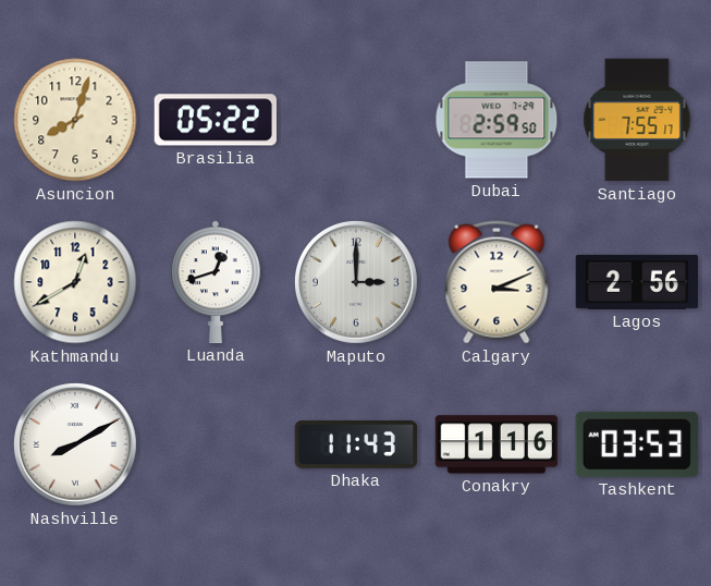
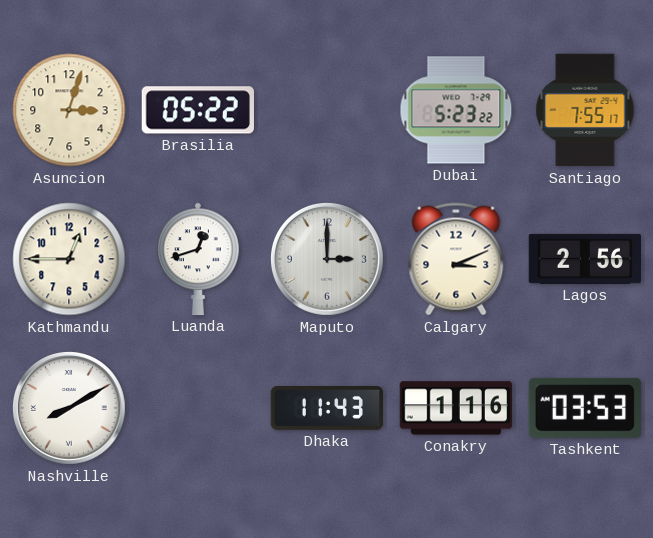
Asuncion: 8:03 -> 3:03 (69, 110)
Dubai: 2:59 -> 5:23 (456, 110)
Kathmandu: 12:40 -> 12:45 (69, 259)
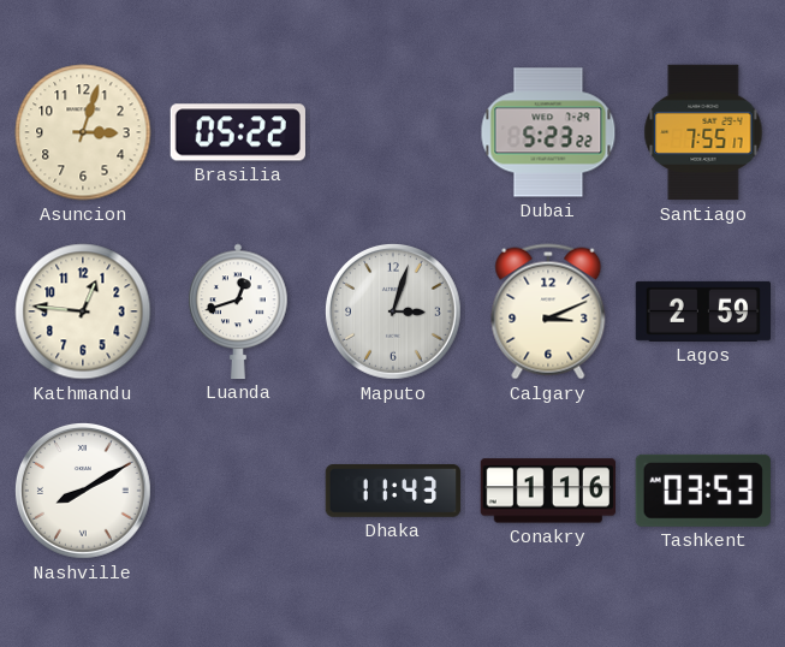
Kathmandu: 12:45 -> 12:46 (83, 311)
Maputo: 3:00 -> 3:03 (394, 313)
Lagos: 2:56 -> 2:59 (702, 311)
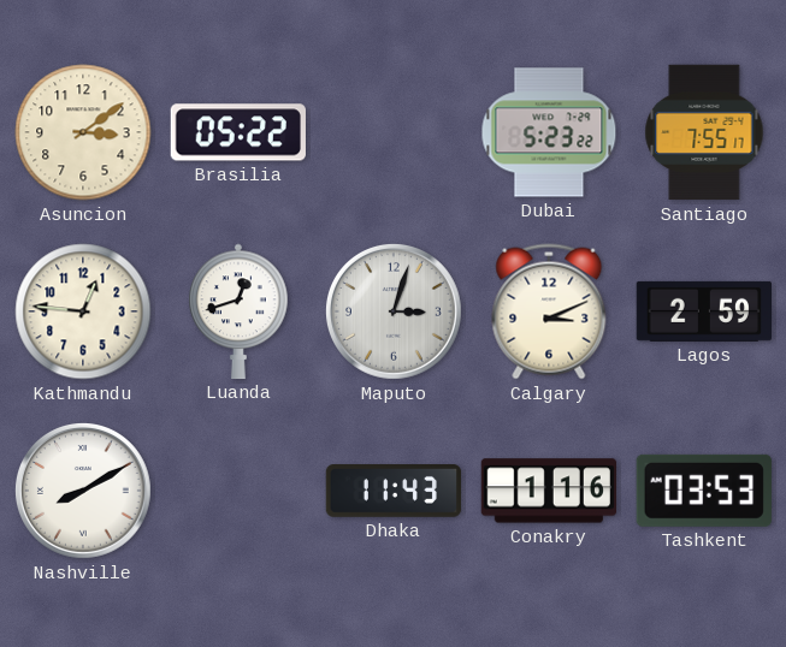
Asuncion: 3:03 -> 3:09 (83, 132)
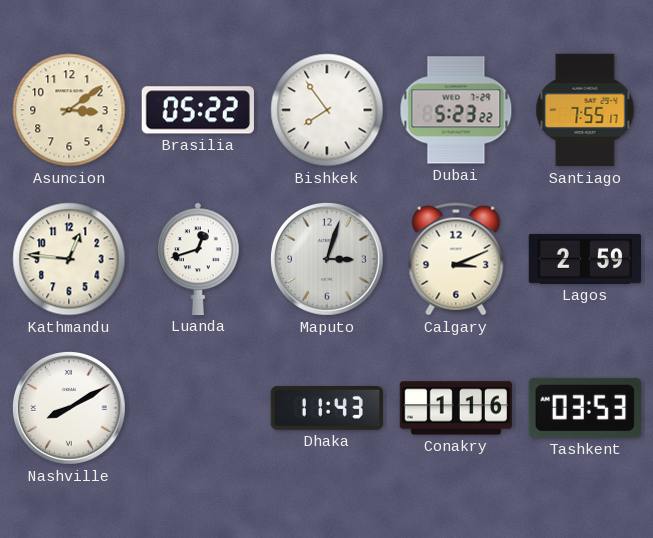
Bishkek: none -> 7:54 (327, 110)
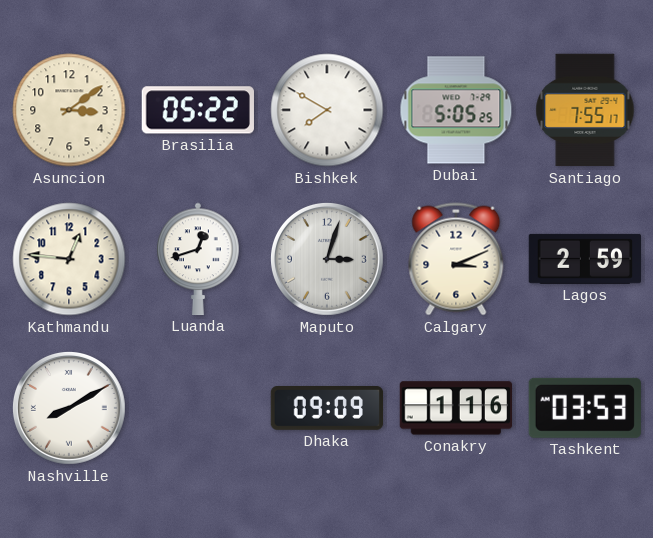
Bishkek: 7:54 -> 7:50 (327, 110)
Dubai: 5:23 -> 5:05 (456, 110)
Dhaka: 11:43 -> 09:09 (327, 409)
